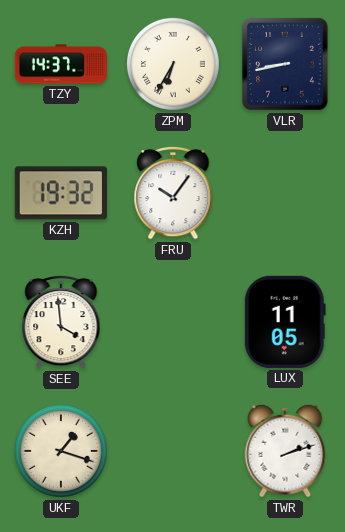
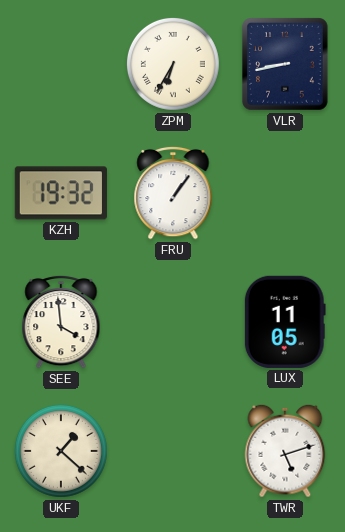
TZY: 14:37 -> none (60, 64)
FRU: 10:06 -> 1:06 (173, 193)
UKF: 1:18 -> 1:22 (61, 451)
TWR: 2:12 -> 5:12 (285, 451)
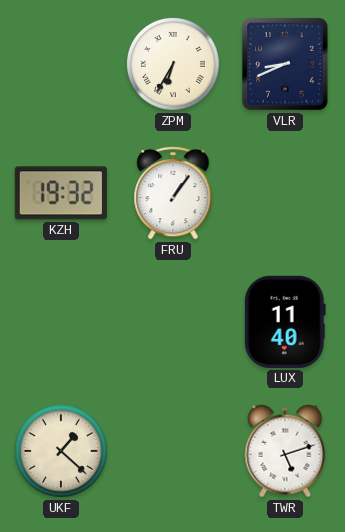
VLR: 8:43 -> 8:41 (285, 64)
SEE: 3:59 -> none (61, 322)
LUX: 11:05 -> 11:40 (285, 322)
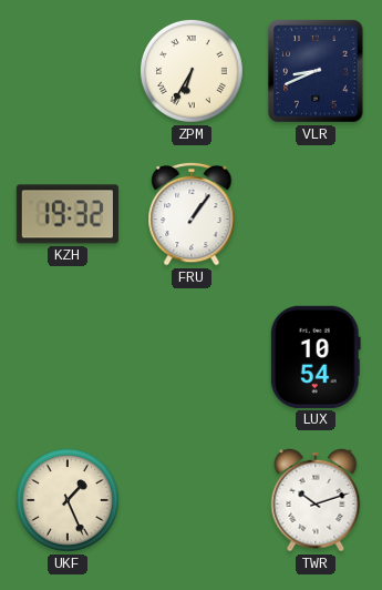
LUX: 11:40 -> 10:54 (316, 357)
UKF: 1:22 -> 1:26 (68, 500)
TWR: 5:12 -> 10:12 (316, 500)
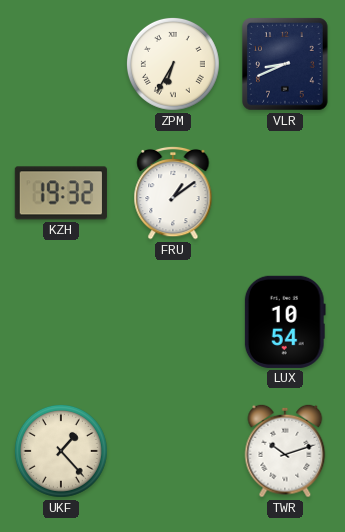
FRU: 1:06 -> 1:09 (173, 193)
UKF: 1:26 -> 1:23 (61, 451)
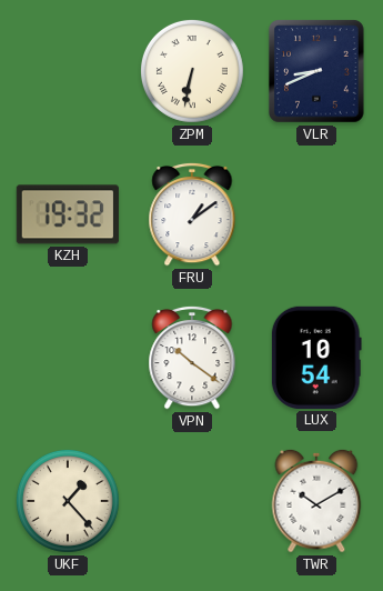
ZPM: 6:35 -> 6:32 (192, 71)
VPN: none -> 10:21 (192, 358)
TWR: 10:12 -> 10:10 (316, 501)
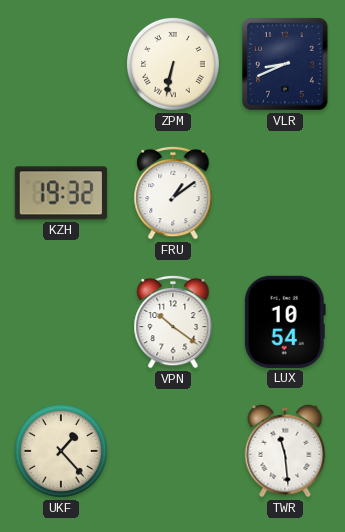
TWR: 10:10 -> 11:29 (285, 451)
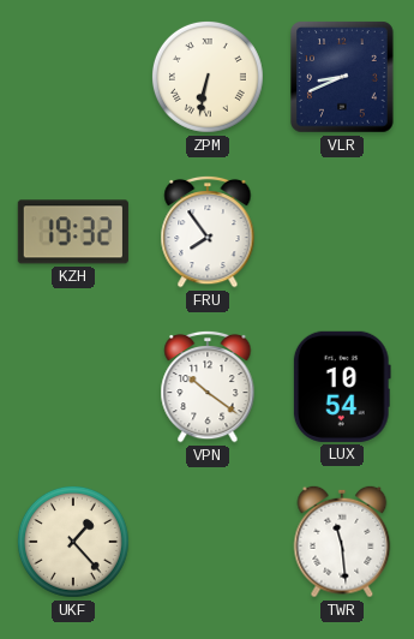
FRU: 1:09 -> 7:54 (208, 232)
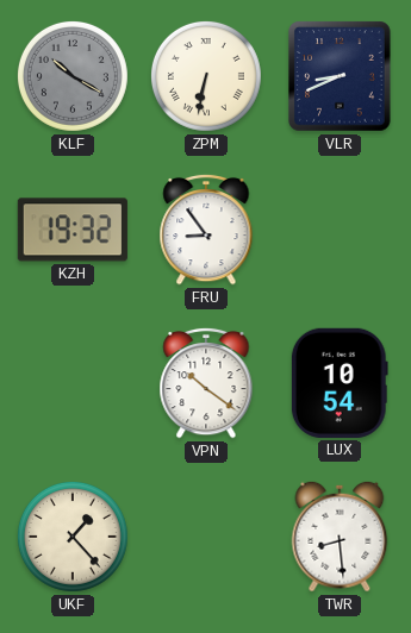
KLF: none -> 10:20 (73, 76)
FRU: 7:54 -> 8:54 (206, 230)
TWR: 11:29 -> 8:29 (340, 537)
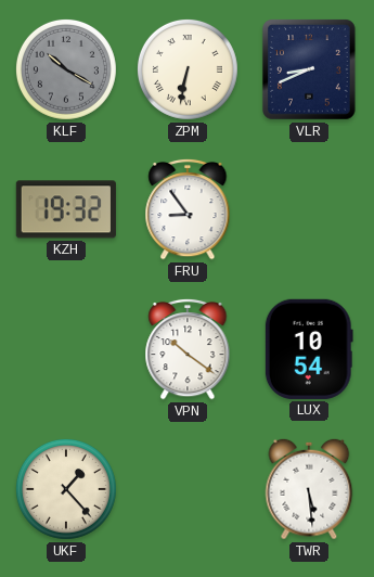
TWR: 8:29 -> 5:29 (309, 489)
